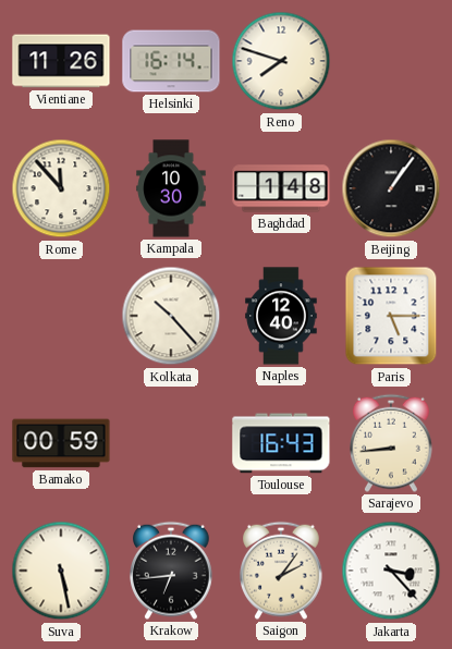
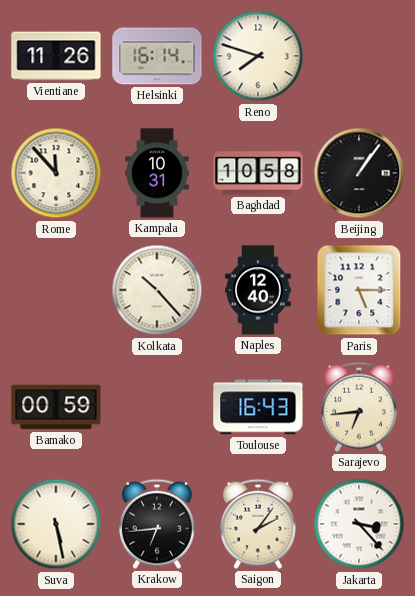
Kampala: 10:30 -> 10:31 (157, 173)
Baghdad: 1:48 -> 10:58 (258, 173)
Sarajevo: 8:44 -> 6:44 (360, 407)
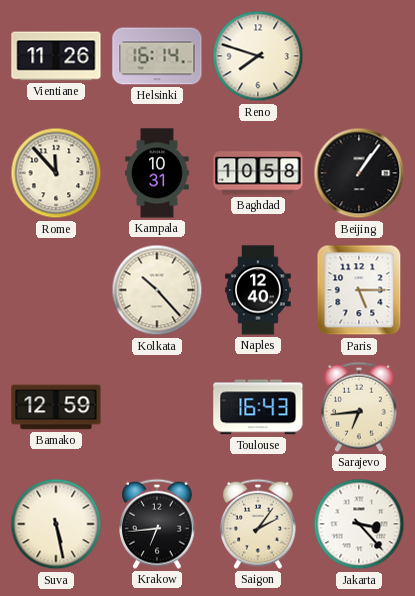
Bamako: 00:59 -> 12:59 (56, 407)
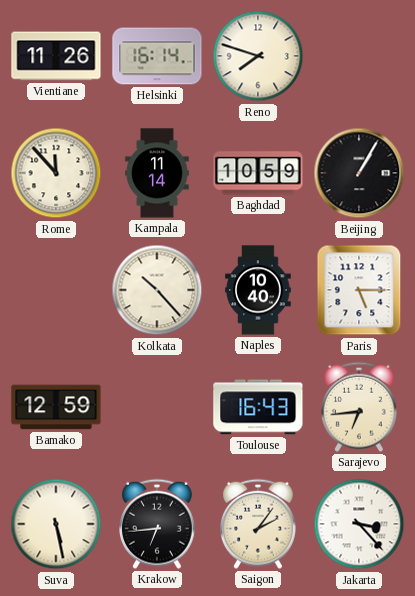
Kampala: 10:31 -> 11:14 (157, 173)
Baghdad: 10:58 -> 10:59 (258, 173)
Beijing: 1:06 -> 1:05 (359, 173)
Naples: 12:40 -> 10:40 (258, 290)
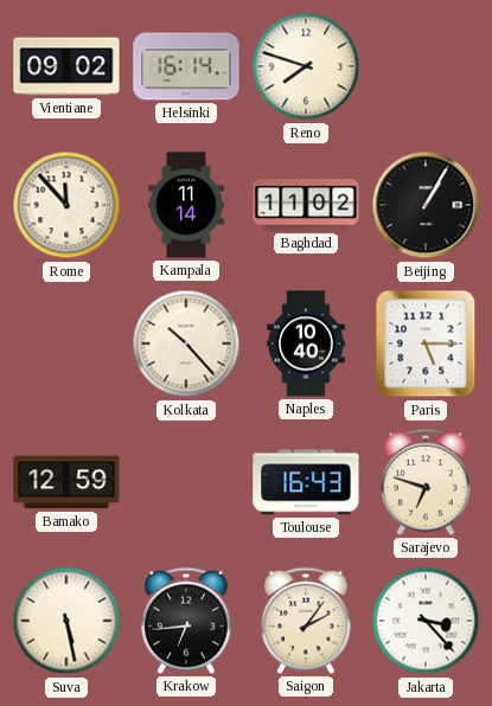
Vientiane: 11:26 -> 09:02 (66, 66)
Baghdad: 10:59 -> 11:02 (306, 205)
Sarajevo: 6:44 -> 6:48 (427, 482)
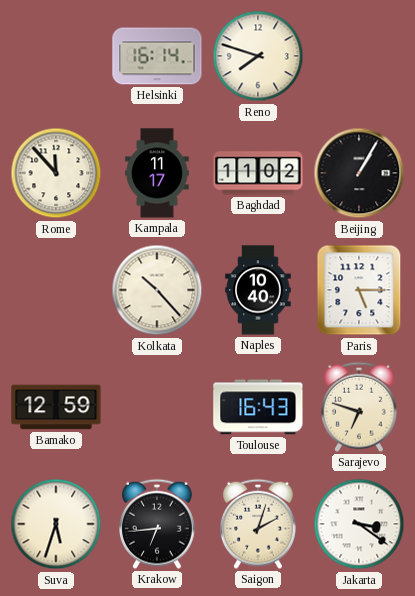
Vientiane: 09:02 -> none (66, 66)
Kampala: 11:14 -> 11:17 (157, 173)
Suva: 5:28 -> 5:33 (56, 524)
Saigon: 2:06 -> 2:03 (259, 524)
Jakarta: 3:23 -> 3:21 (359, 524)
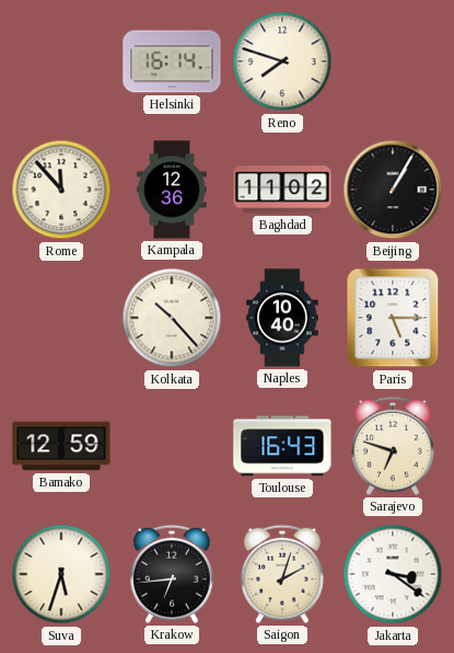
Kampala: 11:17 -> 12:36 (172, 190)
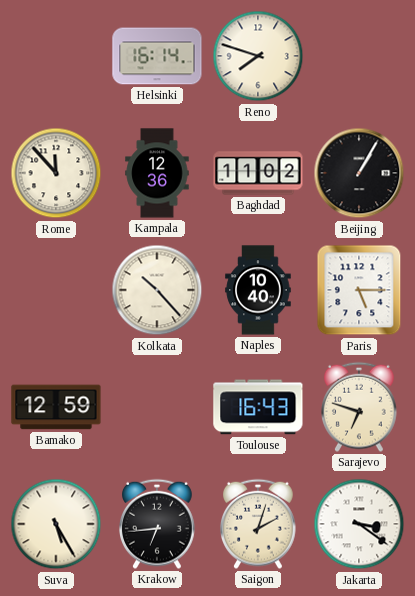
Suva: 5:33 -> 5:25 (56, 524)
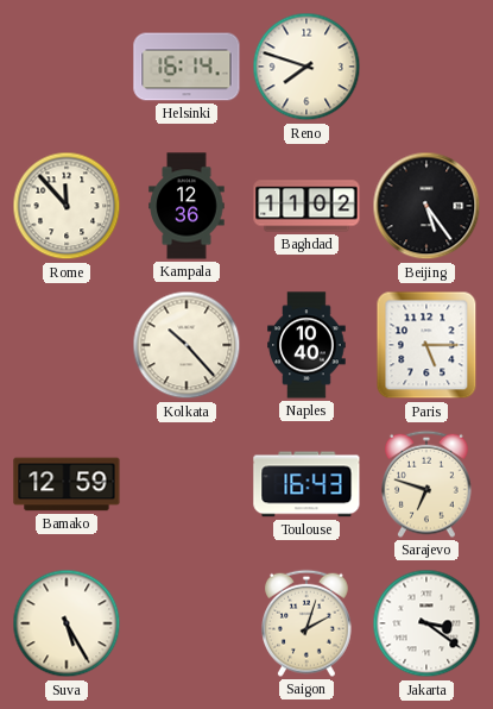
Beijing: 1:05 -> 5:24 (426, 206)
Krakow: 6:44 -> none (158, 524)
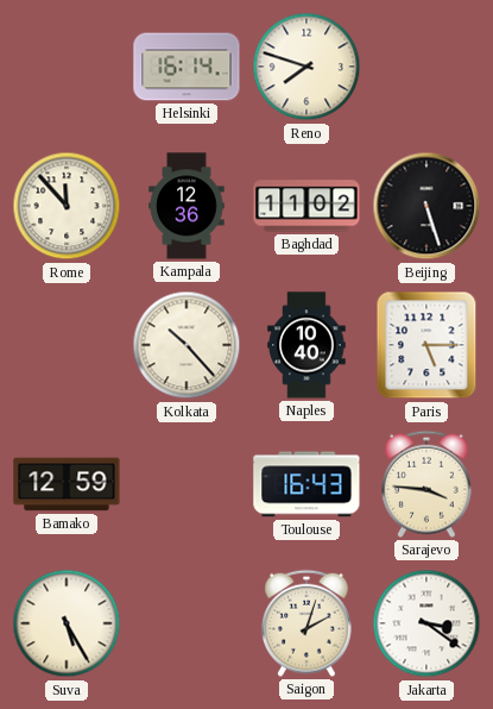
Beijing: 5:24 -> 5:27 (426, 206)
Sarajevo: 6:48 -> 3:46 (428, 484)
